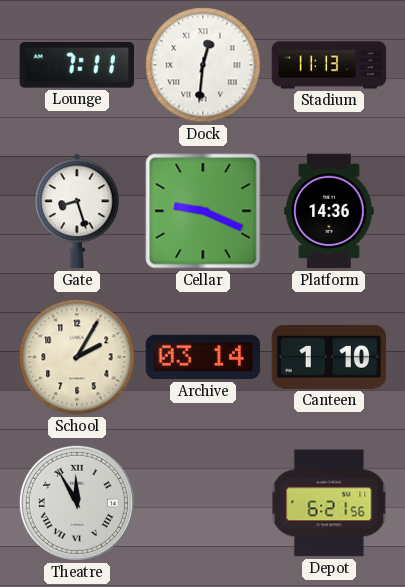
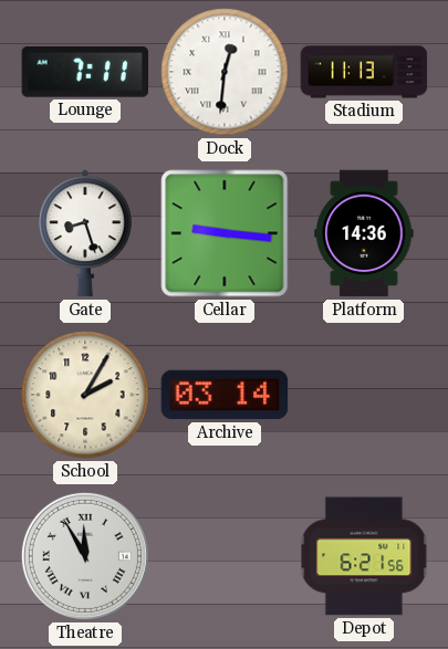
Cellar: 9:19 -> 9:16 (225, 233)
Canteen: 1:10 -> none (329, 357)
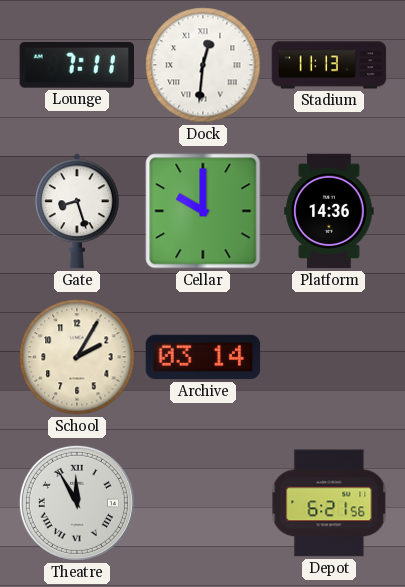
Cellar: 9:16 -> 10:00 (203, 211)
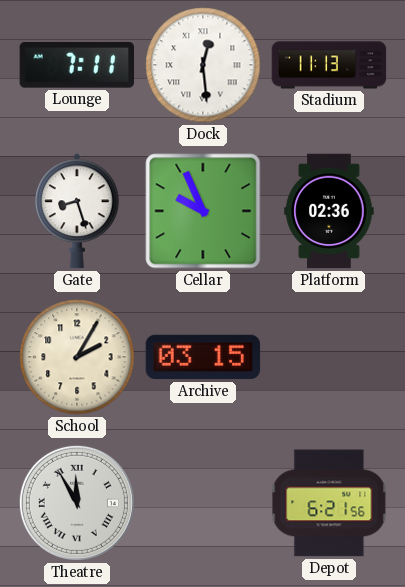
Dock: 12:31 -> 12:29 (203, 65)
Cellar: 10:00 -> 9:56 (203, 211)
Platform: 14:36 -> 02:36 (329, 211)
Archive: 03:14 -> 03:15 (203, 357)
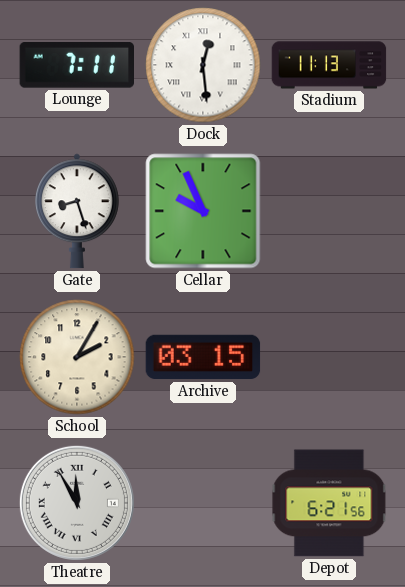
Platform: 02:36 -> none (329, 211)
